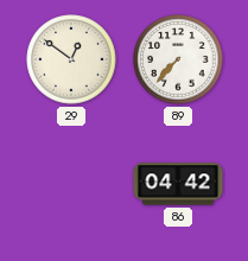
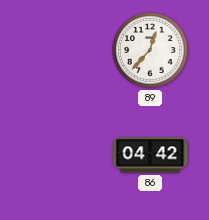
29: 12:51 -> none (71, 59)
89: 7:37 -> 12:37 (150, 50)
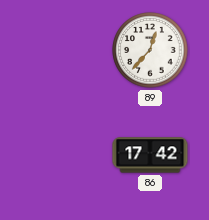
86: 04:42 -> 17:42 (150, 155)
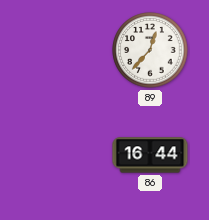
86: 17:42 -> 16:44 (150, 155)
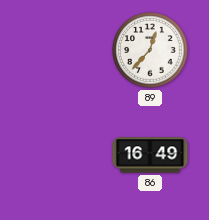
86: 16:44 -> 16:49 (150, 155)
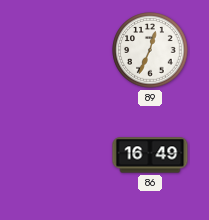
89: 12:37 -> 12:34 (150, 50)
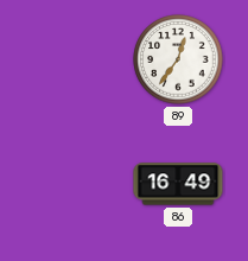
89: 12:34 -> 12:36 (178, 59)
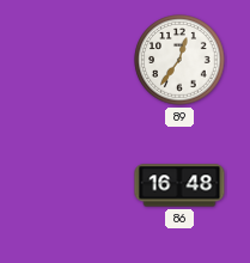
86: 16:49 -> 16:48 (179, 185)
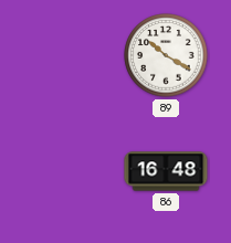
89: 12:36 -> 10:20 (166, 55)
